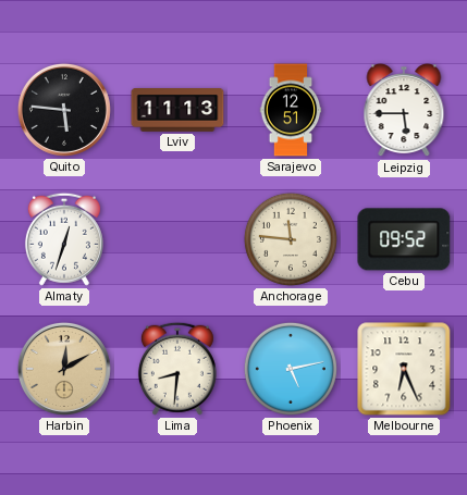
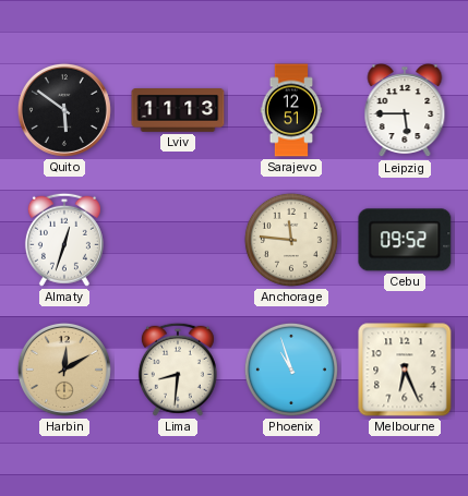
Quito: 5:46 -> 5:51 (64, 110)
Phoenix: 5:13 -> 10:57 (291, 370)
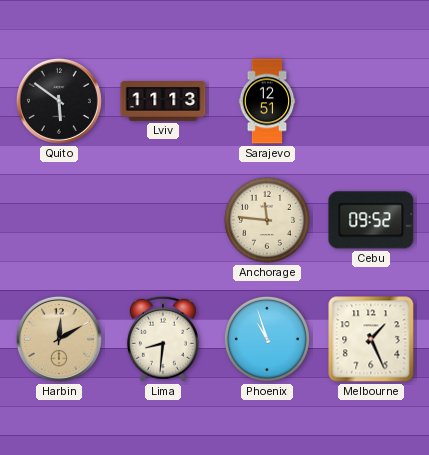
Leipzig: 5:45 -> none (405, 111)
Almaty: 12:33 -> none (64, 240)
Melbourne: 6:26 -> 1:26 (371, 339)
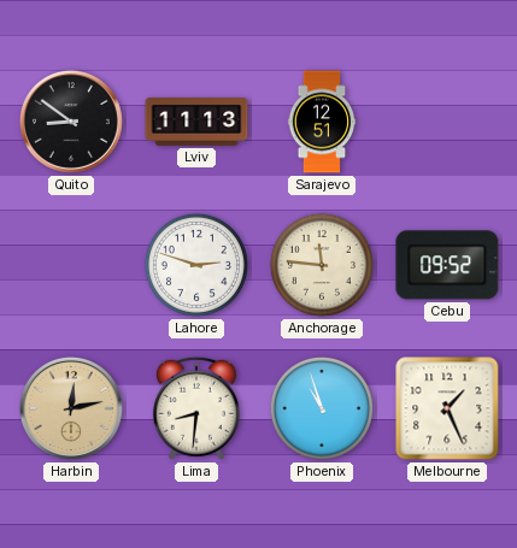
Quito: 5:51 -> 8:51 (71, 122)
Lahore: none -> 2:48 (196, 265)
Harbin: 12:10 -> 12:13 (71, 408)
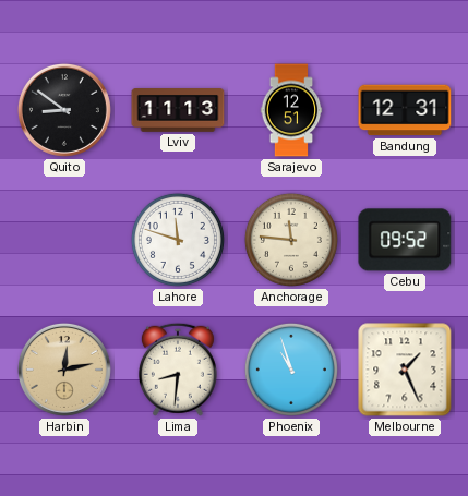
Bandung: none -> 12:31 (405, 110)
Lahore: 2:48 -> 11:48 (178, 240)
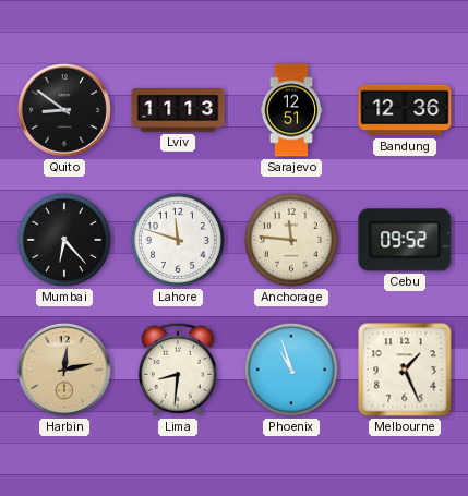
Bandung: 12:31 -> 12:36 (405, 110)
Mumbai: none -> 6:23 (64, 240)
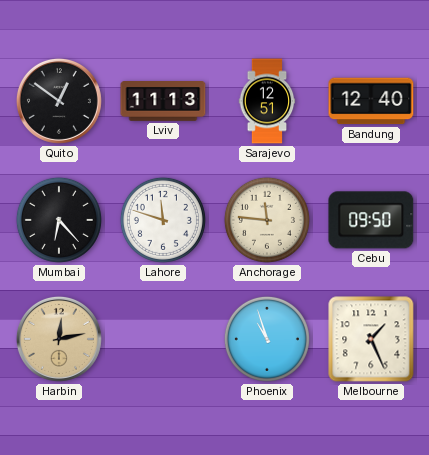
Quito: 8:51 -> 12:51 (59, 101)
Bandung: 12:36 -> 12:40 (371, 101)
Cebu: 09:52 -> 09:50 (371, 220)
Lima: 8:31 -> none (178, 370)
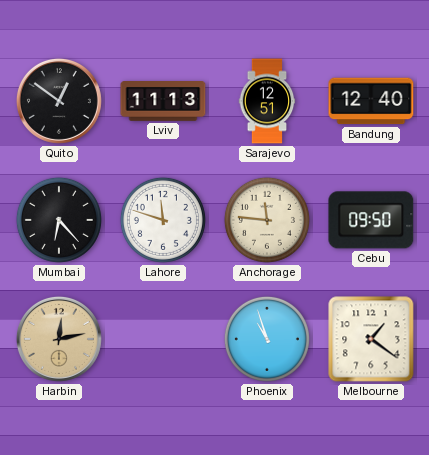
Melbourne: 1:26 -> 1:21 (371, 339)
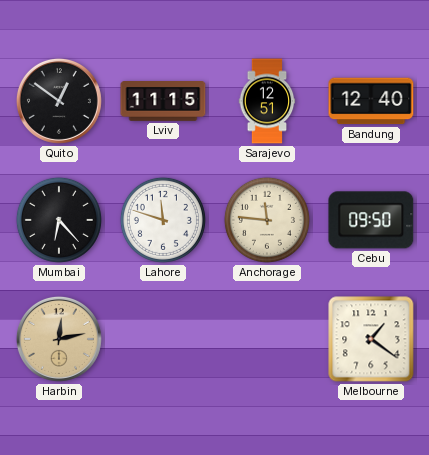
Lviv: 11:13 -> 11:15 (163, 102)
Phoenix: 10:57 -> none (267, 339)
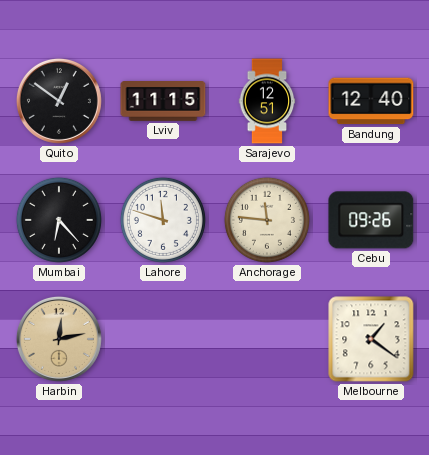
Cebu: 09:50 -> 09:26 (371, 220)
